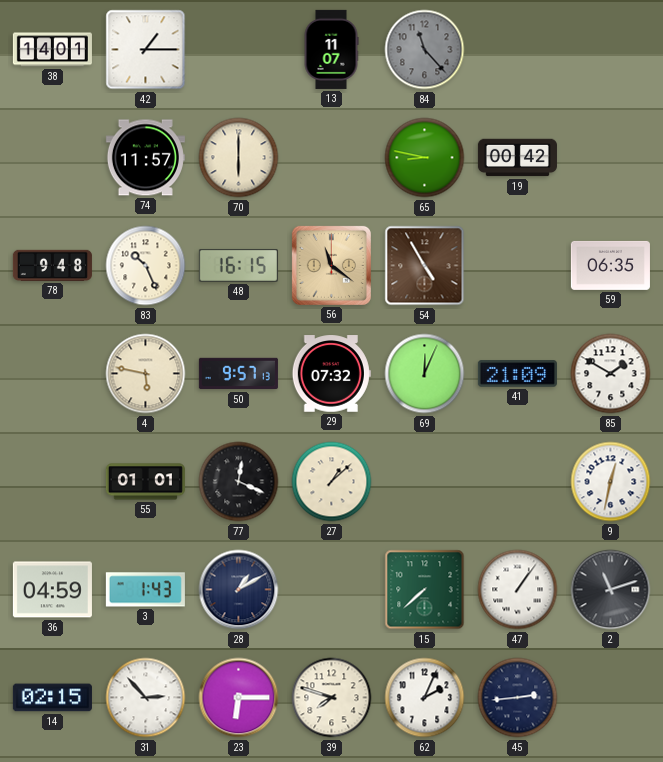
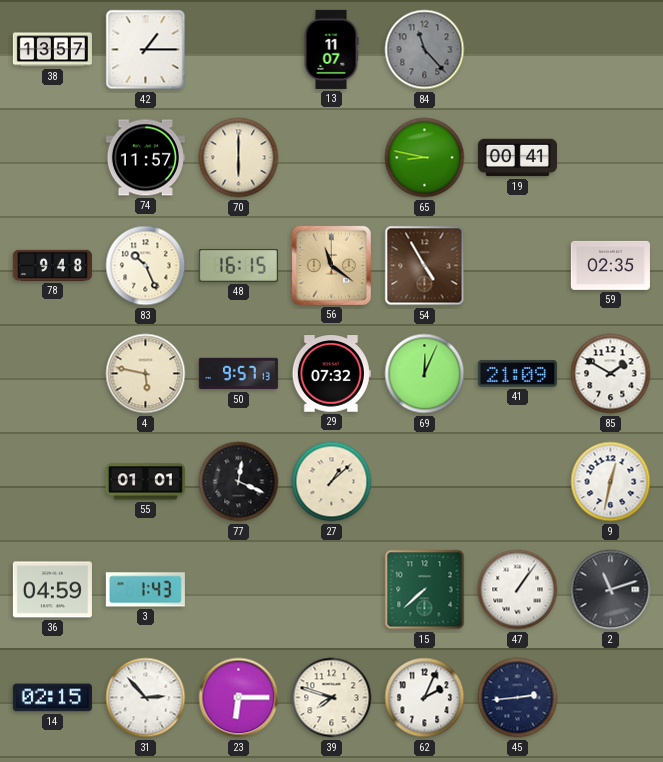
38: 14:01 -> 13:57 (52, 50)
19: 00:42 -> 00:41 (517, 158)
59: 06:35 -> 02:35 (610, 265)
28: 1:10 -> none (239, 590)
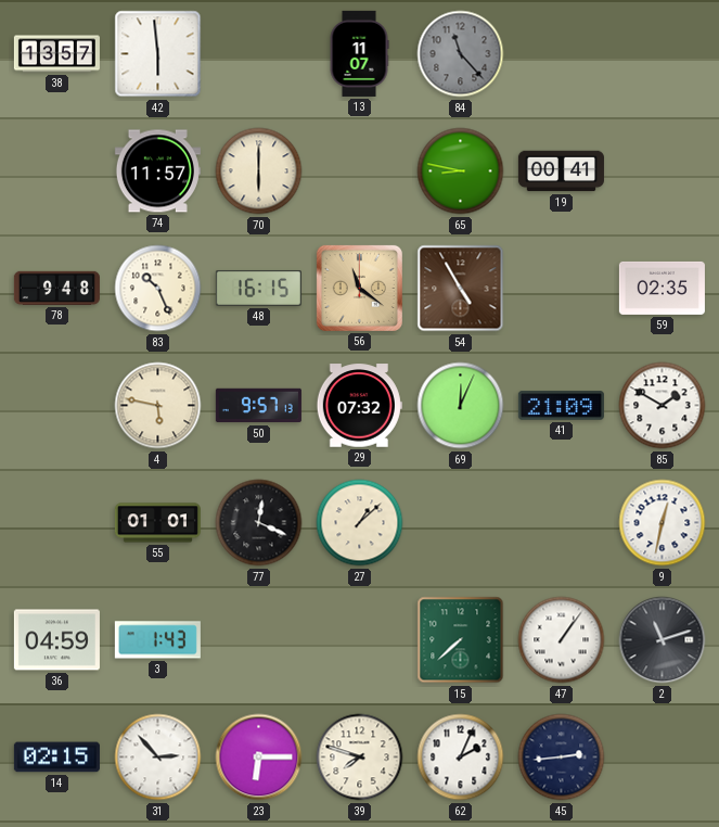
42: 1:15 -> 5:59 (158, 54)
